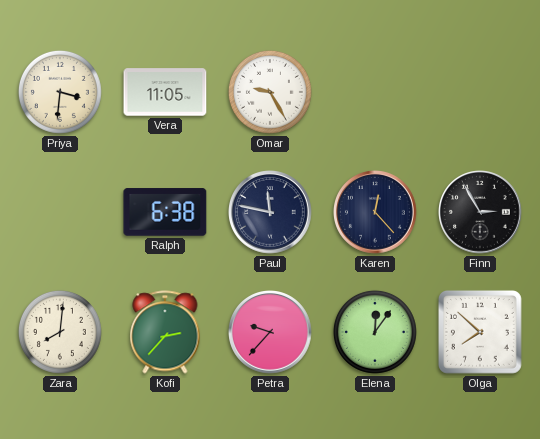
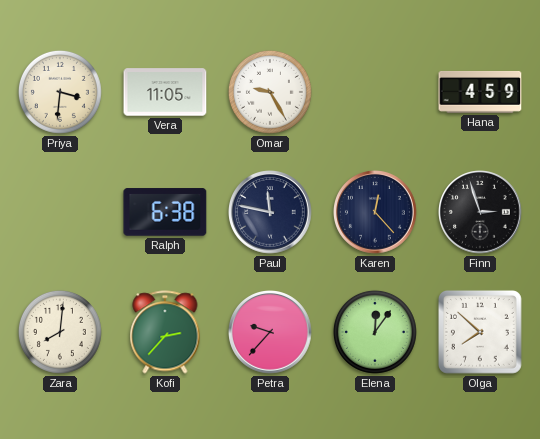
Hana: none -> 4:59 (480, 92)
Finn: 2:55 -> 2:57 (481, 213)
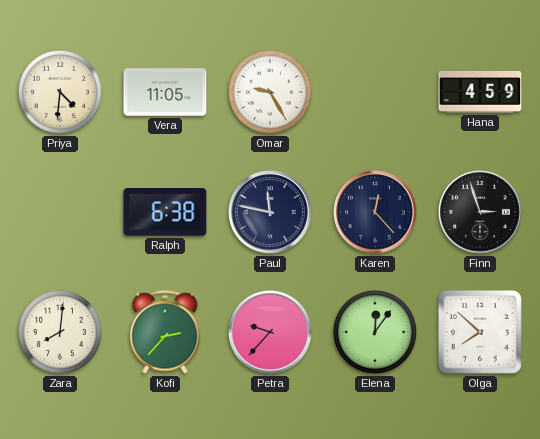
Priya: 3:31 -> 4:31 (60, 92)
